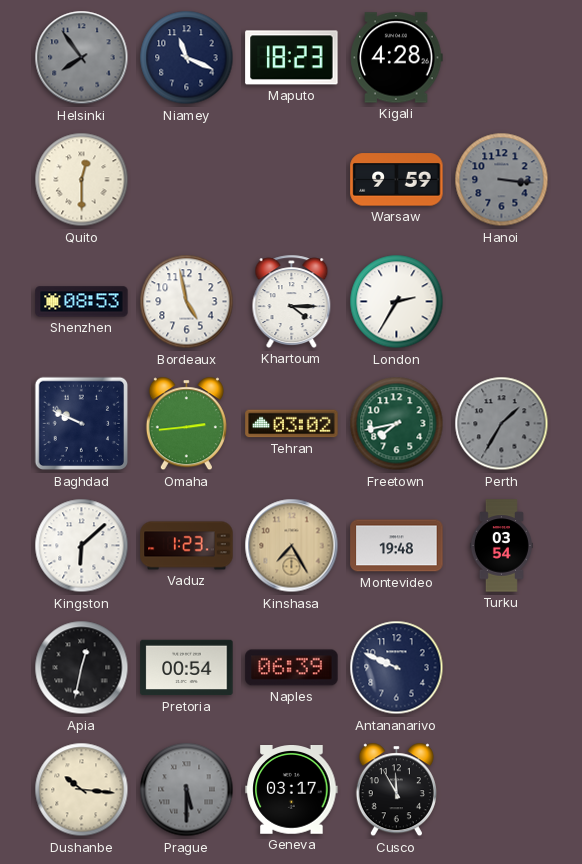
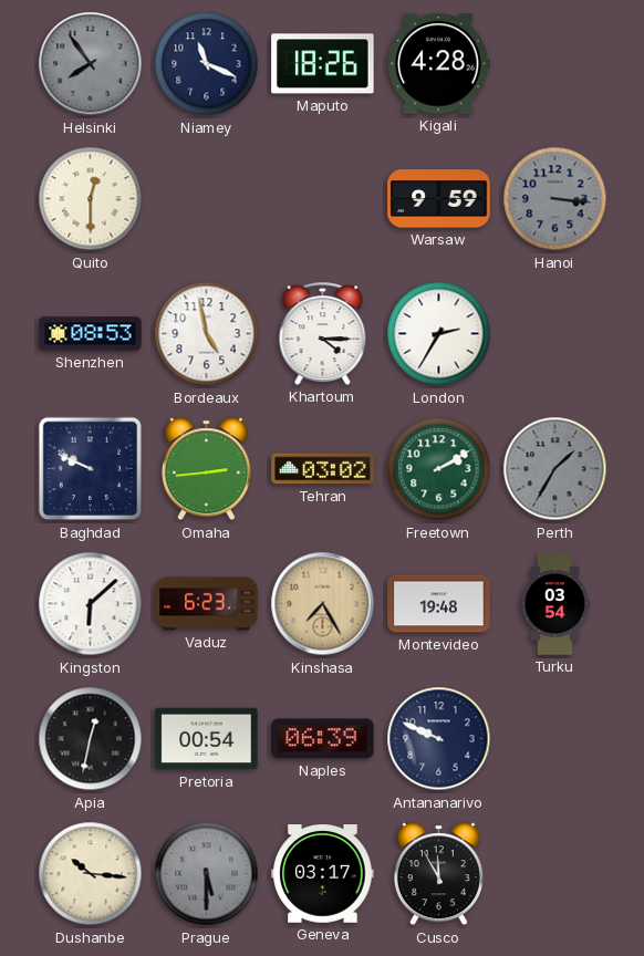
Maputo: 18:23 -> 18:26 (323, 64)
Freetown: 7:43 -> 2:10 (439, 469)
Vaduz: 1:23 -> 6:23 (207, 604)
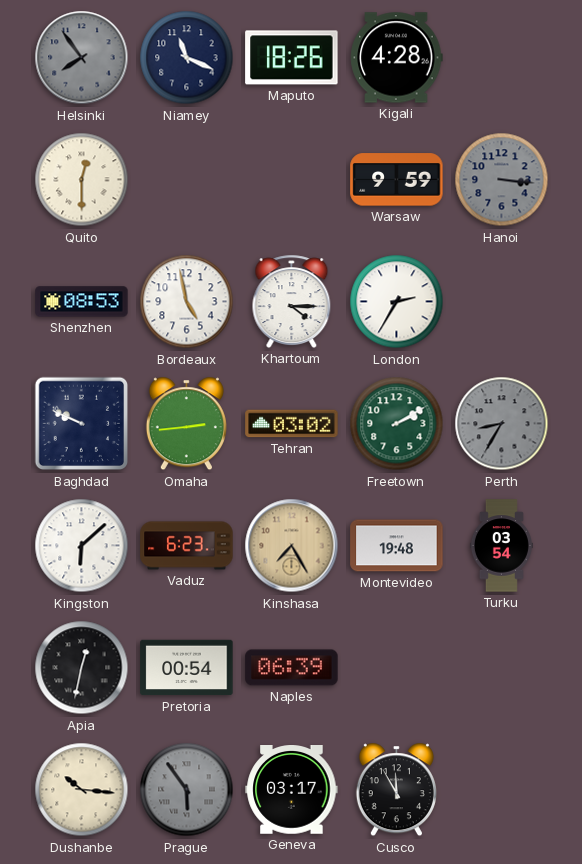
Perth: 1:35 -> 8:35 (502, 424)
Antananarivo: 9:49 -> none (439, 739)
Prague: 5:30 -> 5:54 (187, 790)
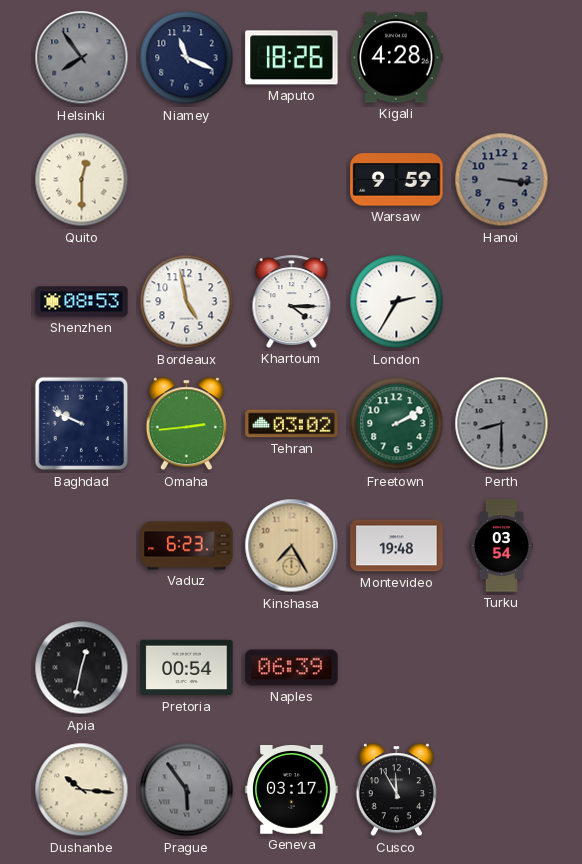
Perth: 8:35 -> 8:30 (502, 424)
Kingston: 6:08 -> none (82, 546)
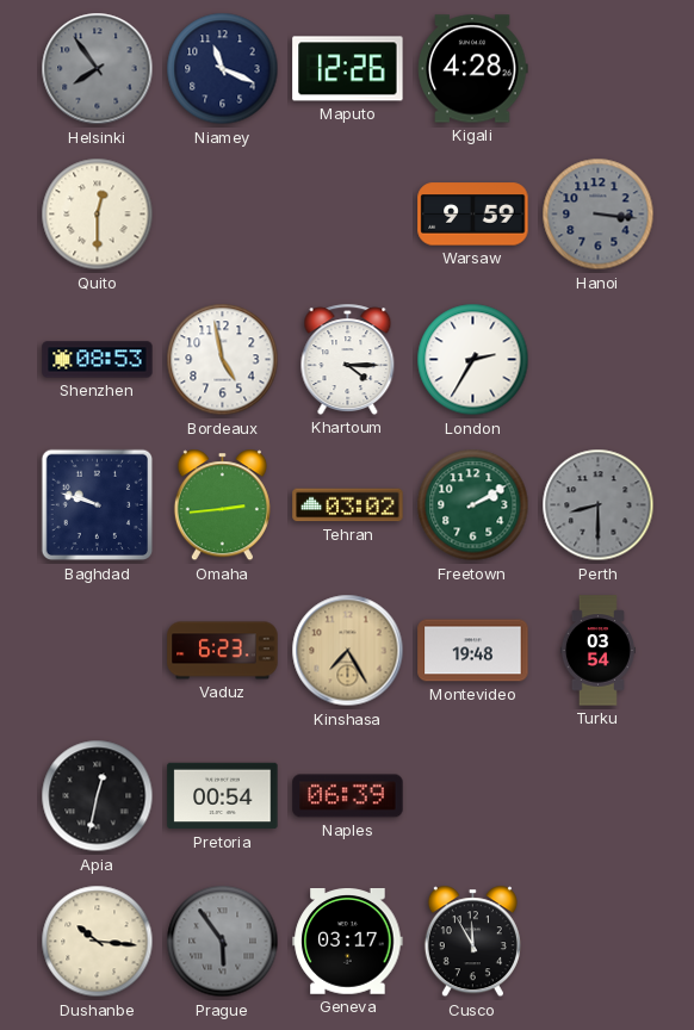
Maputo: 18:26 -> 12:26 (348, 69)
Baghdad: 9:49 -> 9:48 (98, 505)
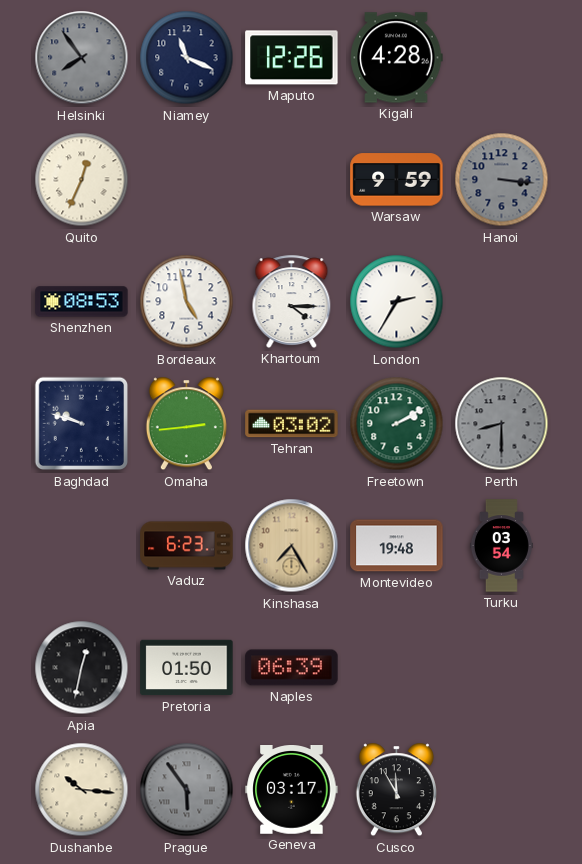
Quito: 12:30 -> 12:34 (82, 180)
Pretoria: 00:54 -> 01:50 (187, 668)
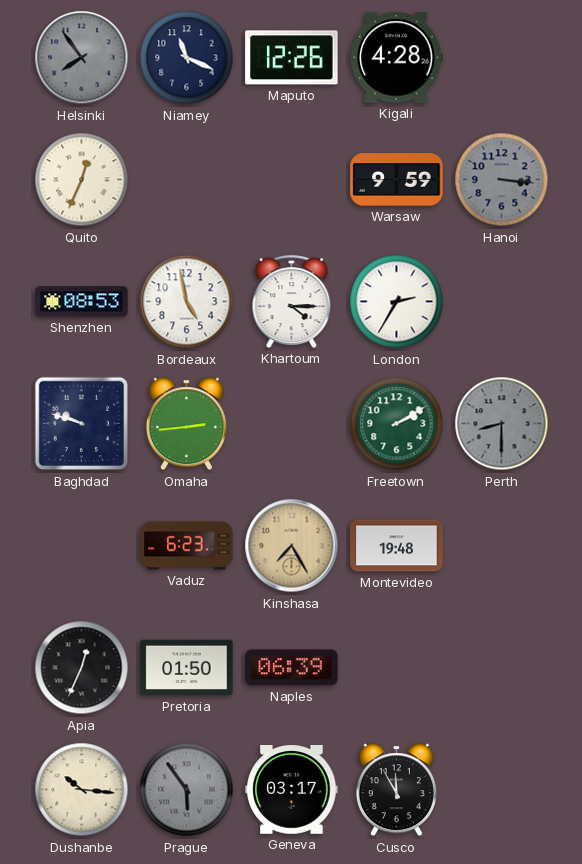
Tehran: 03:02 -> none (292, 424)
Turku: 03:54 -> none (501, 546)
Apia: 12:32 -> 12:34 (82, 668)
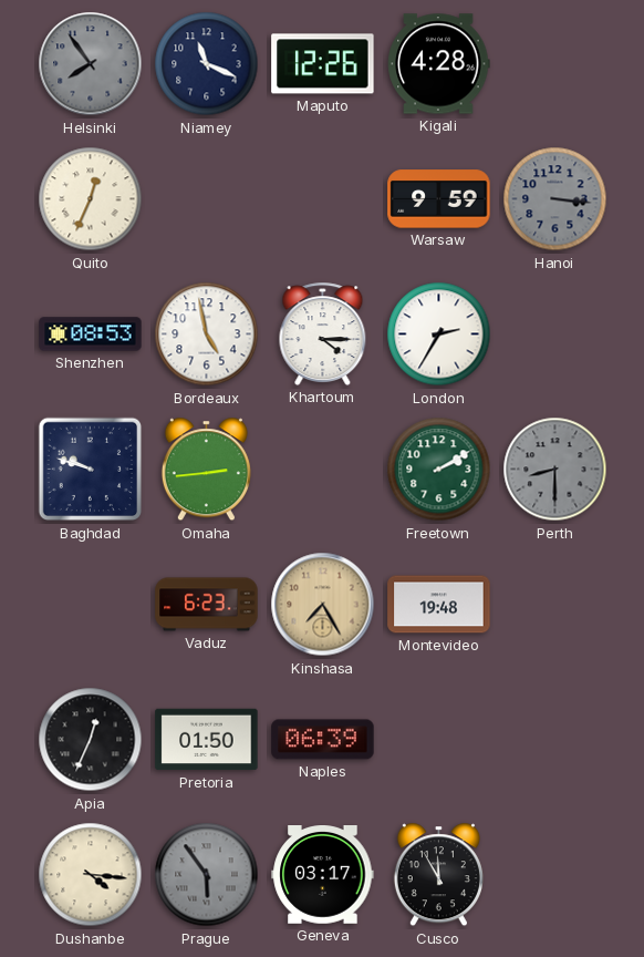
Dushanbe: 10:16 -> 4:16 (91, 875)
